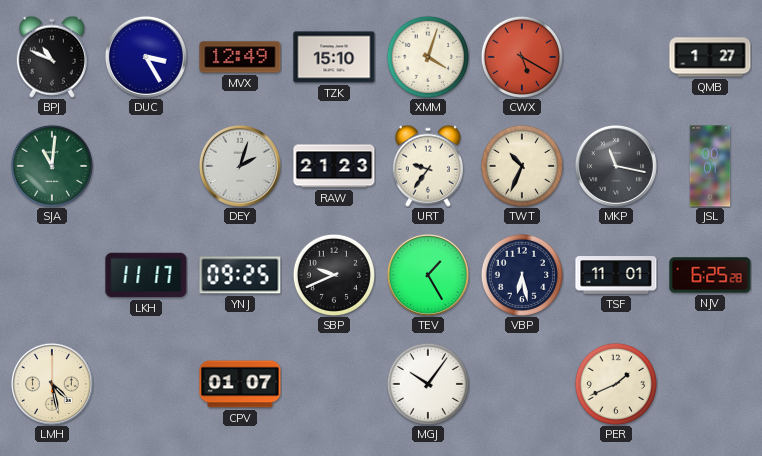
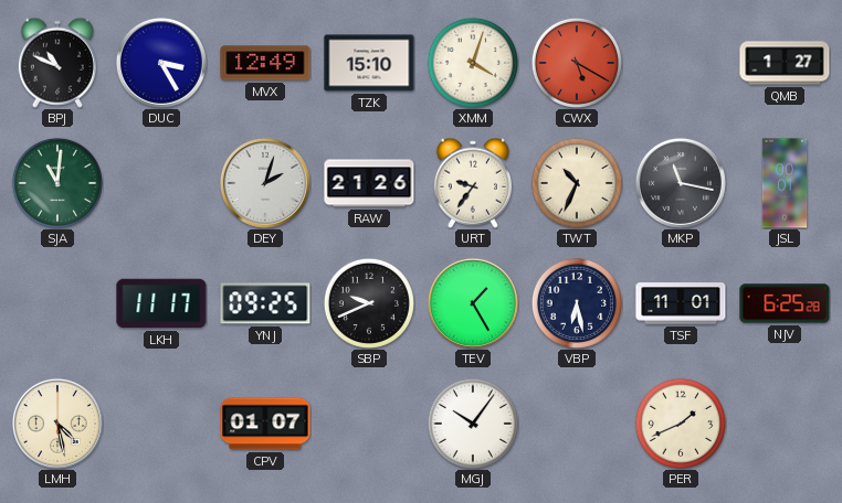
RAW: 21:23 -> 21:26 (369, 183)
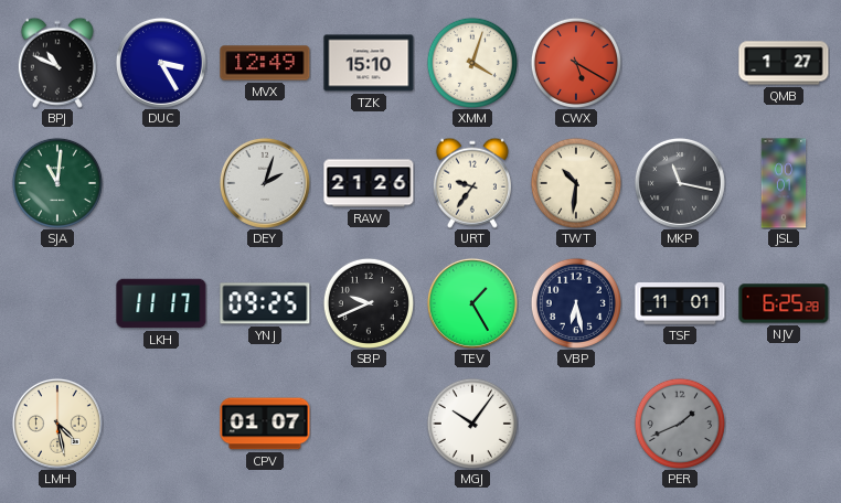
TWT: 10:34 -> 10:31 (576, 183)
PER dial: cream -> grey (680, 424)
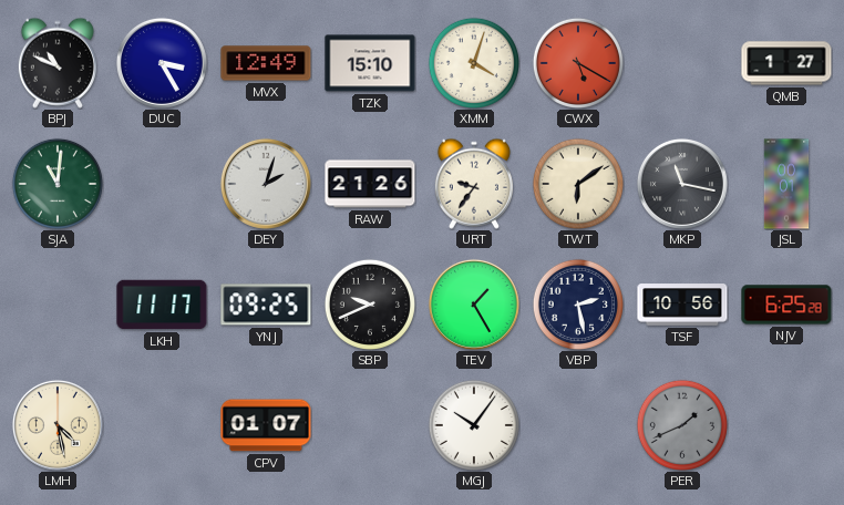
TWT: 10:31 -> 6:09 (578, 184)
VBP: 6:28 -> 2:28 (578, 305)
TSF: 11:01 -> 10:56 (682, 305)
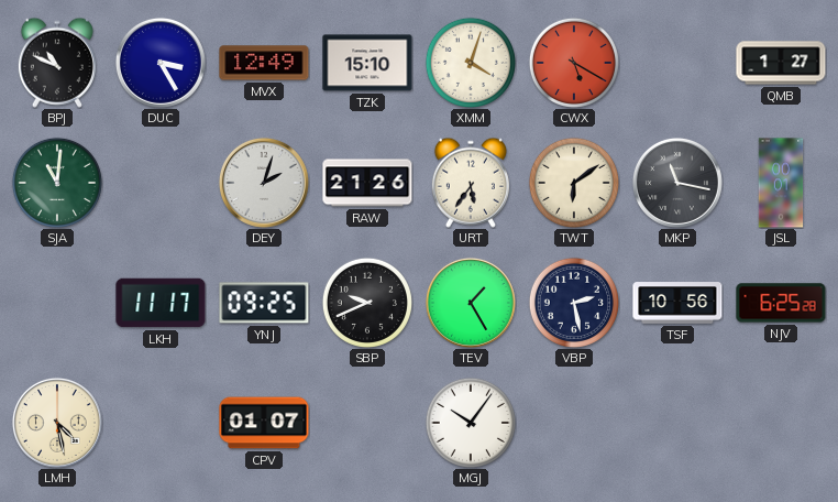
URT: 9:36 -> 5:36 (471, 183)
PER: 1:41 -> none (682, 425)
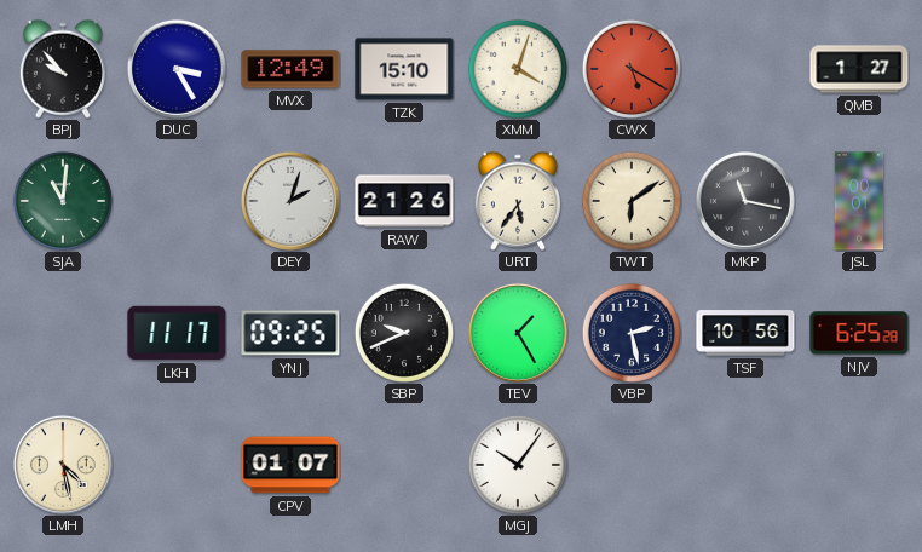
BPJ: 10:49 -> 9:53 (63, 69)
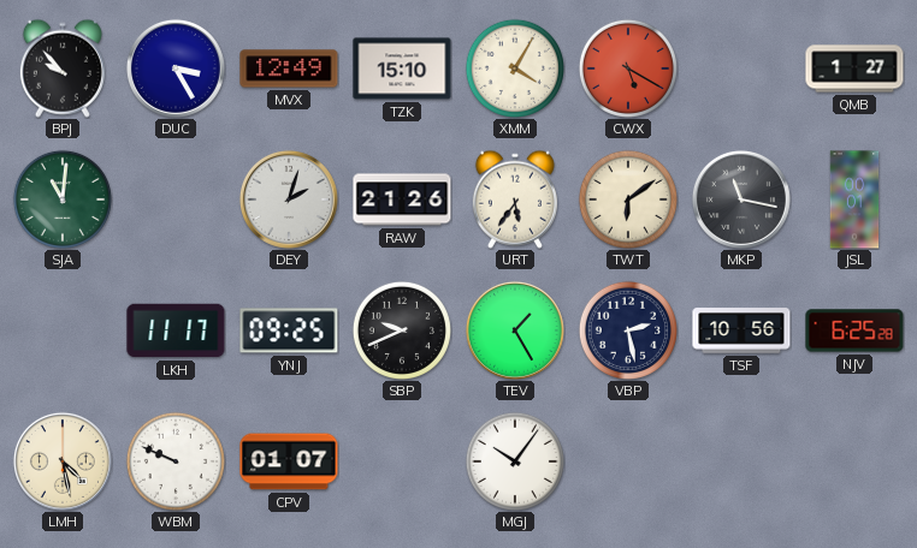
XMM: 4:03 -> 4:05 (515, 68)
WBM: none -> 9:49 (176, 461)
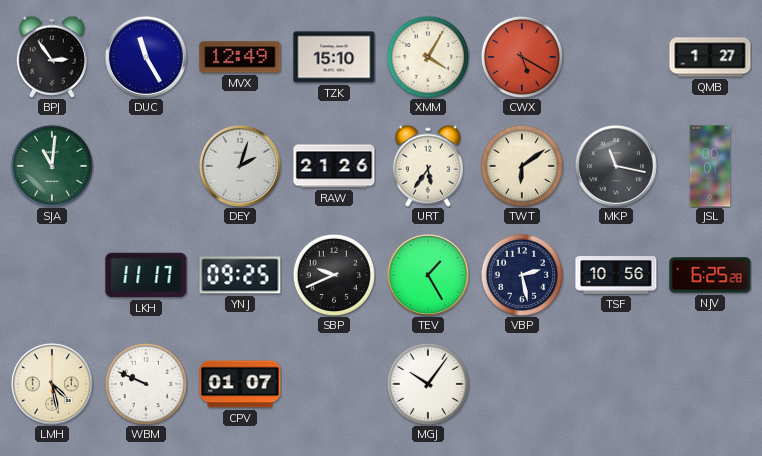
BPJ: 9:53 -> 2:54 (52, 57)
DUC: 3:25 -> 11:25 (146, 57)
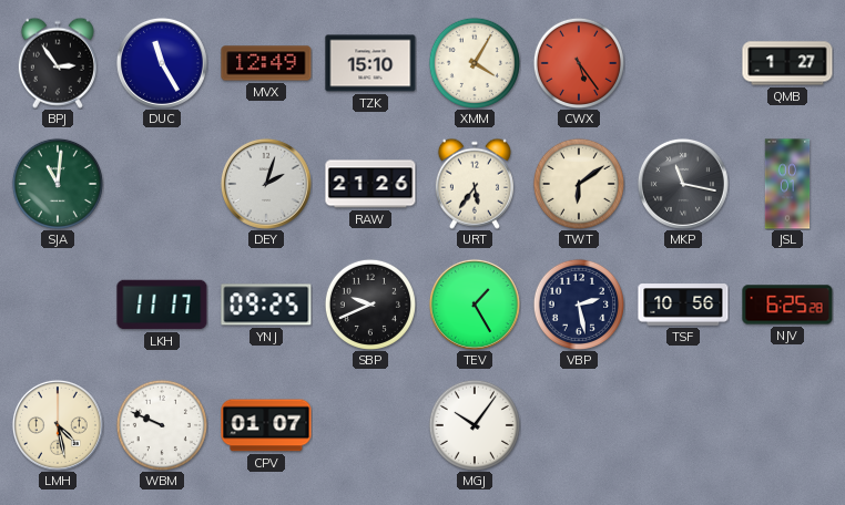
CWX: 5:20 -> 5:24 (579, 63)
